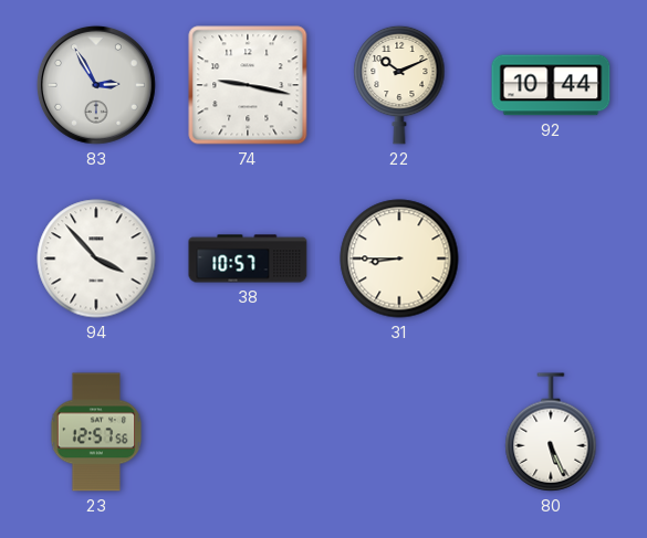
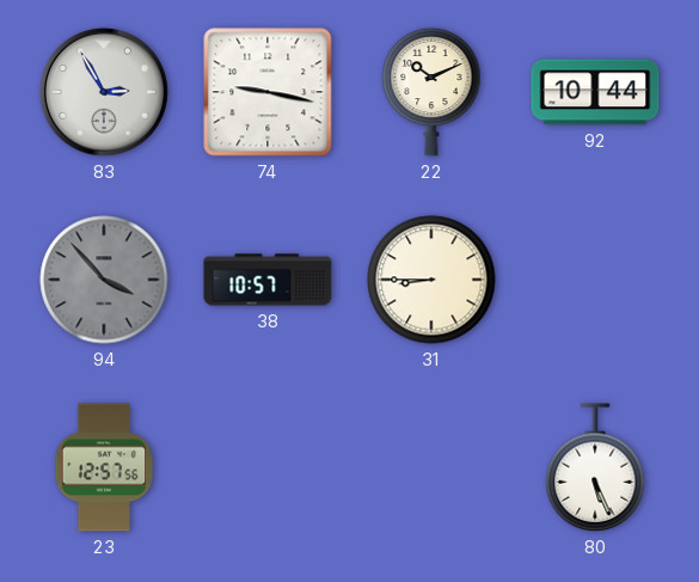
94 dial: white -> grey (104, 280)
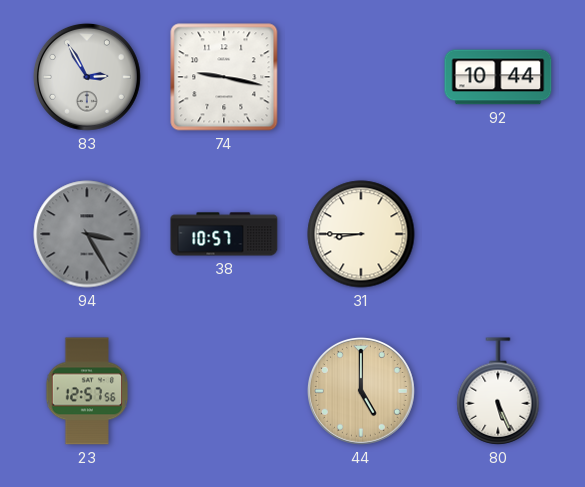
22: 10:11 -> none (431, 92)
94: 3:53 -> 3:25 (87, 234)
44: none -> 5:00 (361, 391)
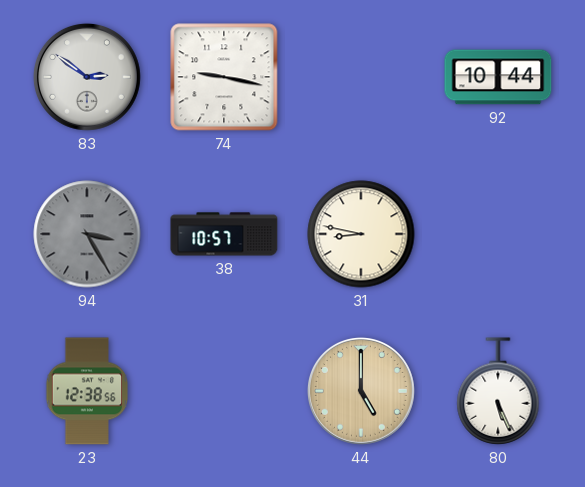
83: 2:55 -> 2:51 (87, 77)
31: 8:45 -> 8:47 (361, 234)
23: 12:57 -> 12:38 (87, 391)
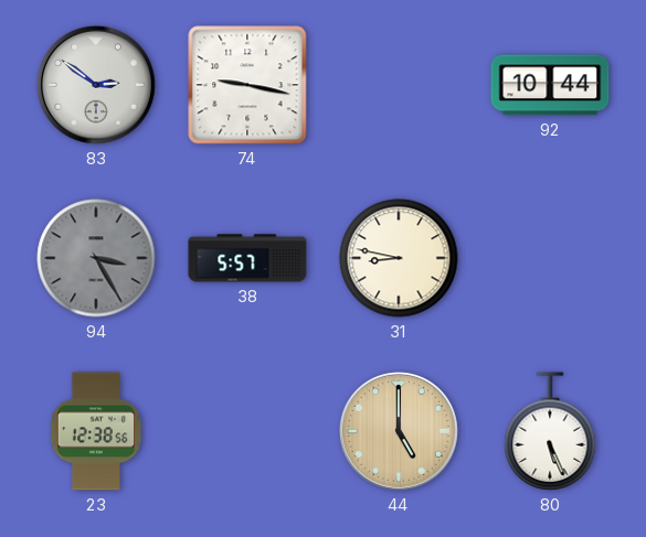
38: 10:57 -> 5:57 (247, 258)
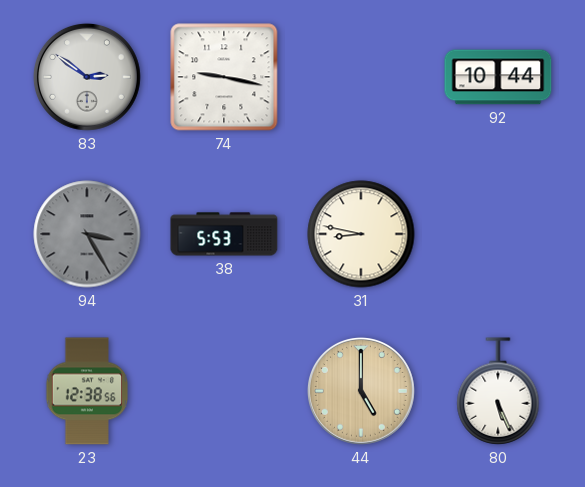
38: 5:57 -> 5:53 (224, 234)
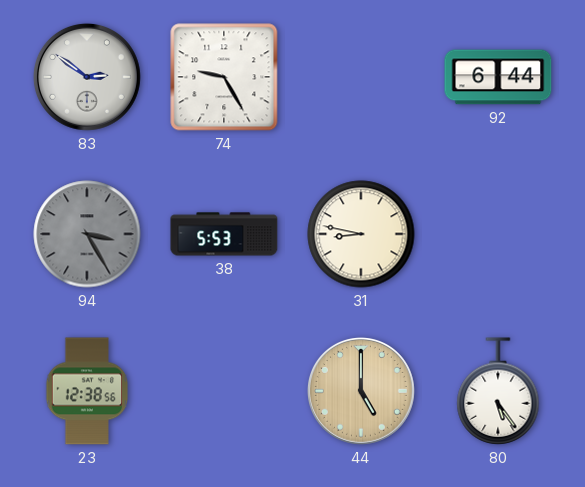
74: 9:17 -> 9:25 (224, 77)
92: 10:44 -> 6:44 (498, 77)
80: 5:26 -> 5:24 (498, 391)
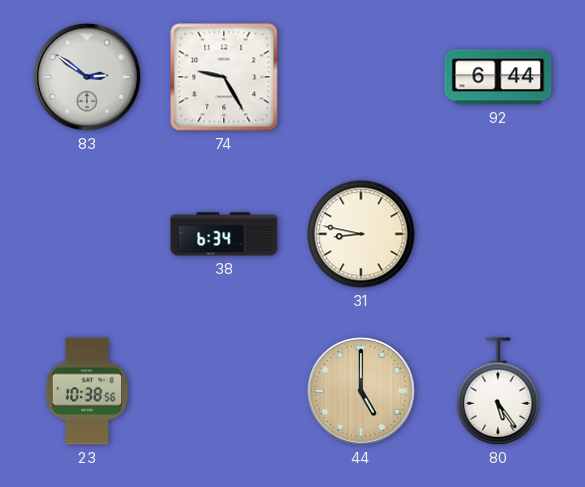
94: 3:25 -> none (87, 234)
38: 5:53 -> 6:34 (224, 234)
23: 12:38 -> 10:38 (87, 391)
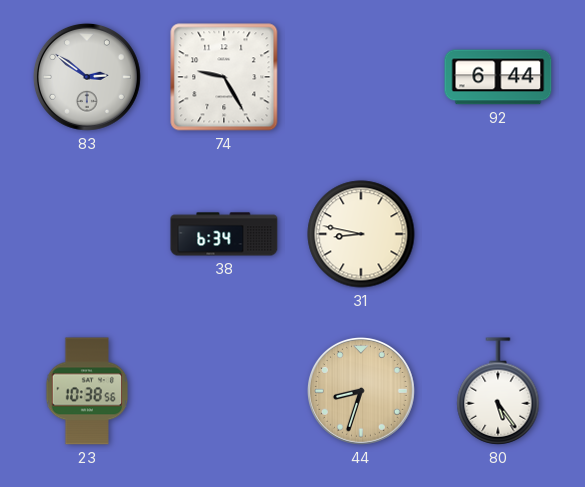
44: 5:00 -> 8:33 (361, 391)
